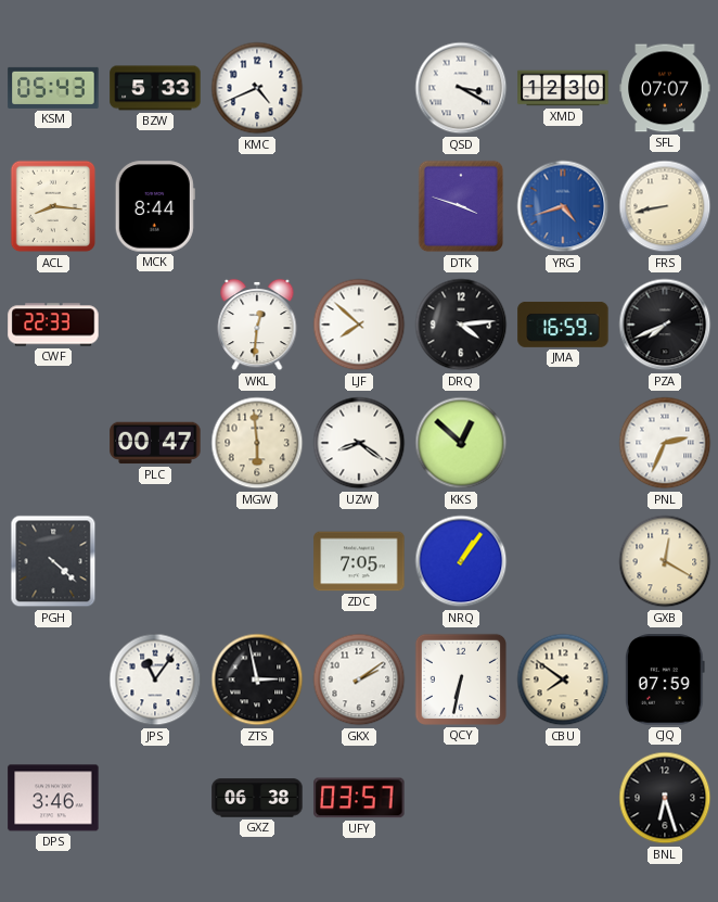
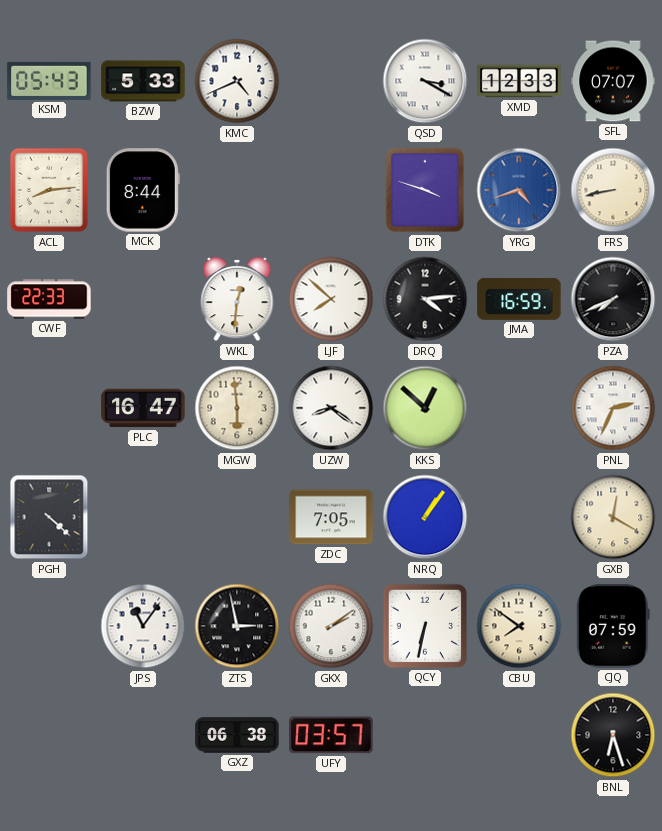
XMD: 12:30 -> 12:33 (519, 81)
ACL: 8:16 -> 8:14 (49, 190)
PLC: 00:47 -> 16:47 (143, 408)
DPS: 3:46 -> none (53, 798)
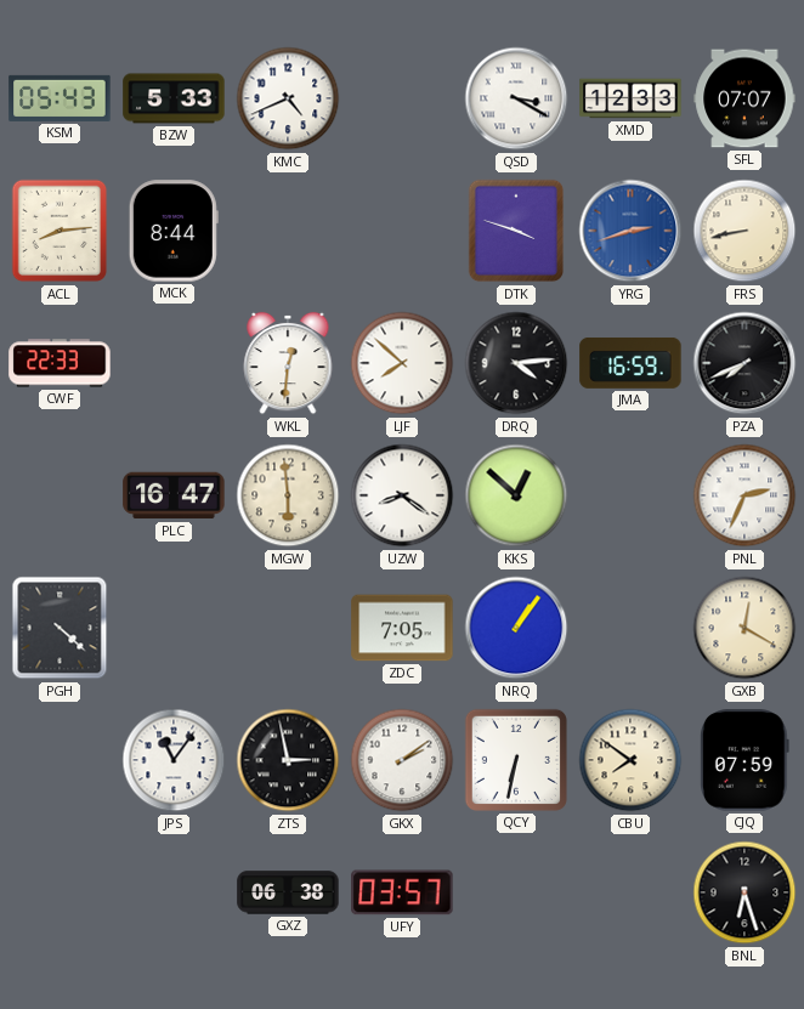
YRG: 4:42 -> 2:42 (630, 231)
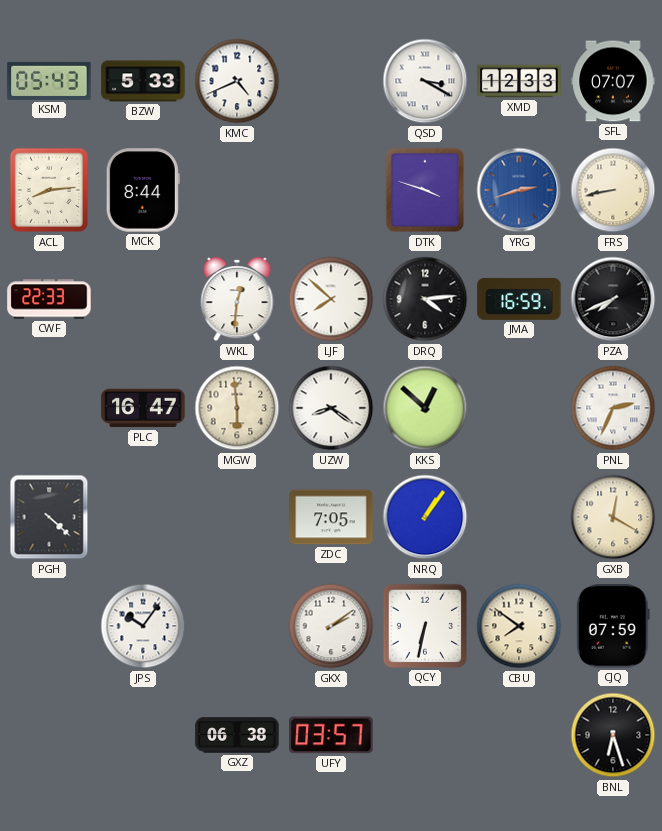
JPS: 11:06 -> 10:06 (143, 626)
ZTS: 2:58 -> none (288, 760)
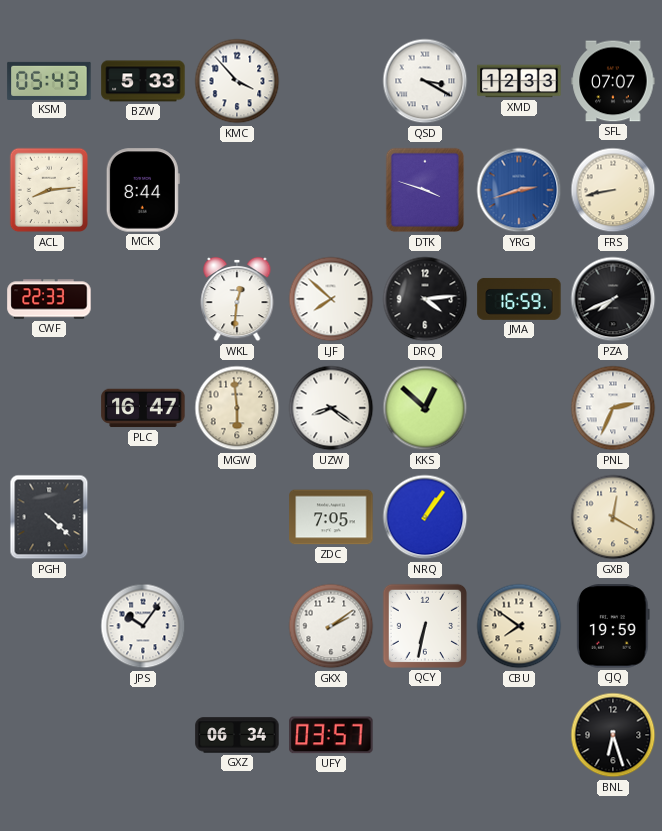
KMC: 4:41 -> 3:53 (237, 81)
CJQ: 07:59 -> 19:59 (613, 626)
GXZ: 06:38 -> 06:34 (237, 735)
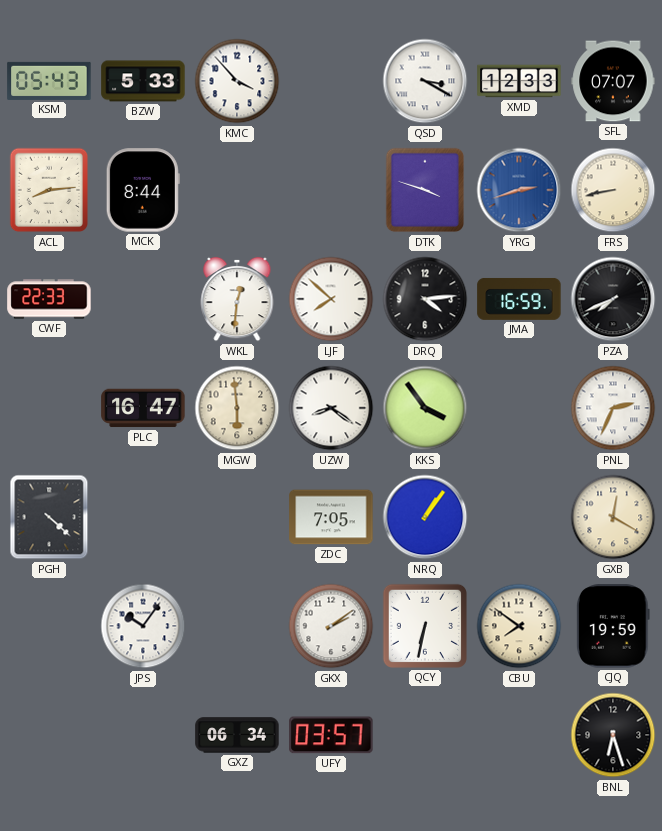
KKS: 12:52 -> 3:54 (425, 408)
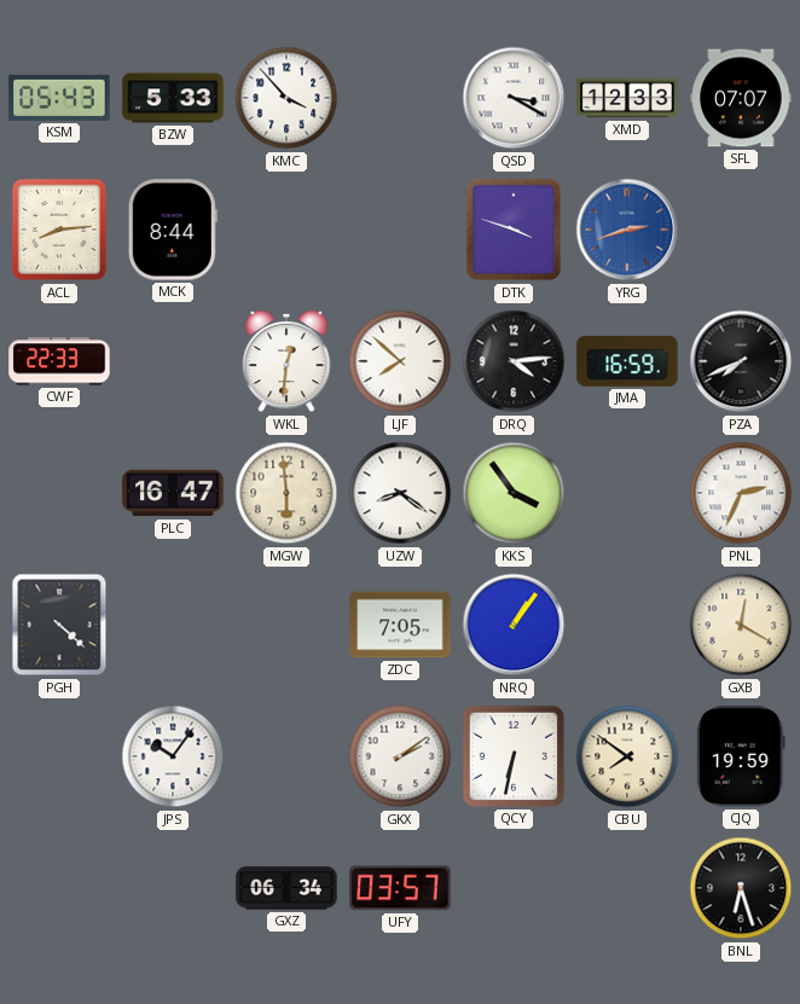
FRS: 8:43 -> none (613, 190)
